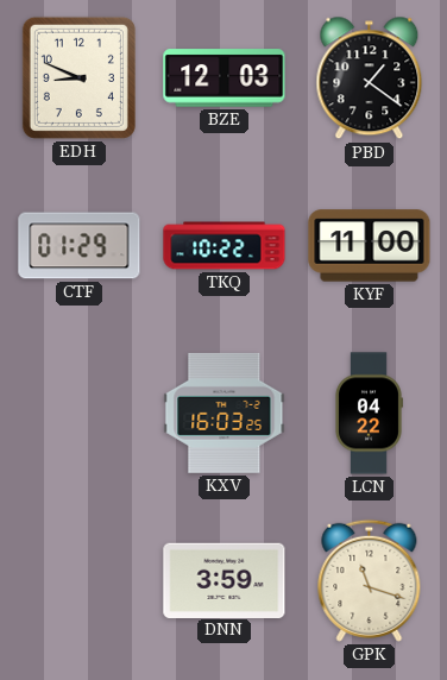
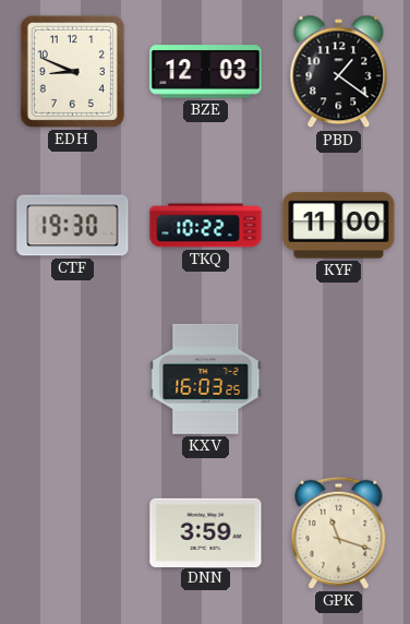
CTF: 01:29 -> 19:30 (73, 226)
LCN: 04:22 -> none (370, 414)
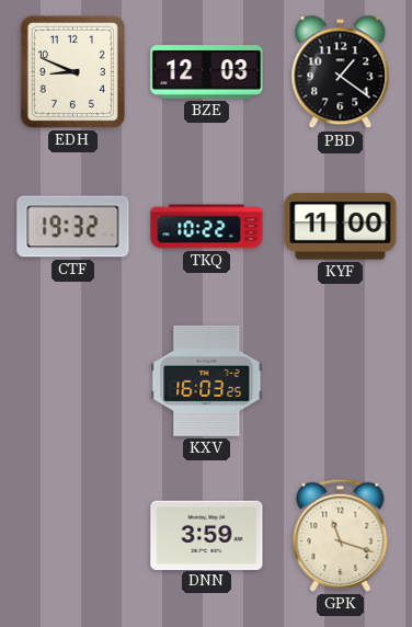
CTF: 19:30 -> 19:32 (73, 227)
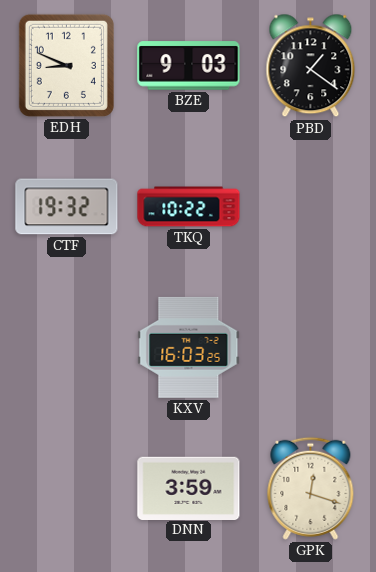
BZE: 12:03 -> 9:03 (189, 66)
KYF: 11:00 -> none (341, 227)
GPK: 11:18 -> 12:18 (311, 488)
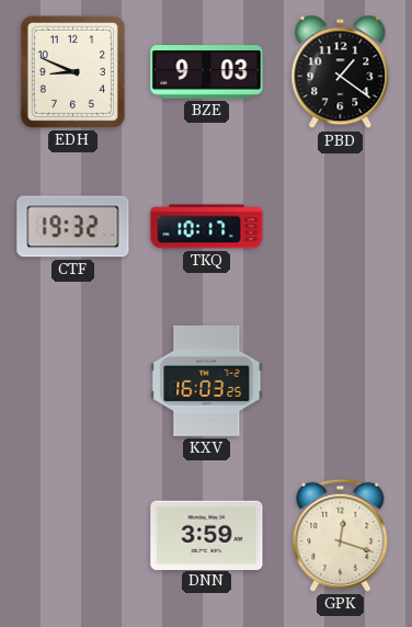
TKQ: 10:22 -> 10:17 (207, 227)
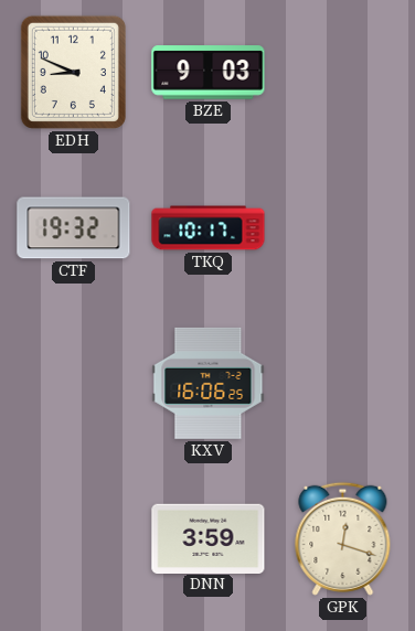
PBD: 1:21 -> none (341, 72)
KXV: 16:03 -> 16:06 (209, 383)
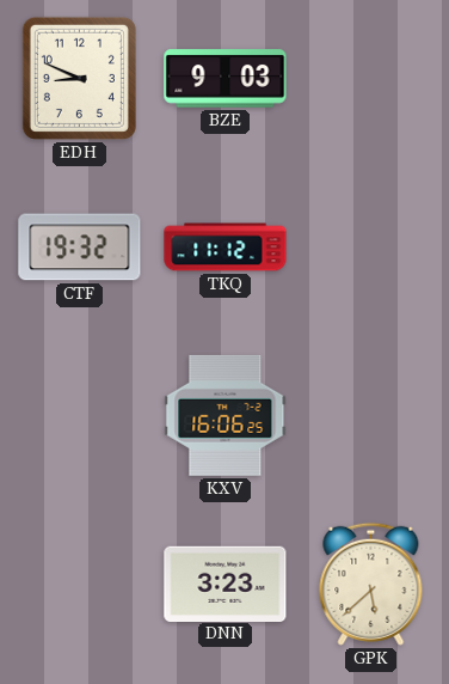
TKQ: 10:17 -> 11:12 (226, 248)
DNN: 3:59 -> 3:23 (226, 584)
GPK: 12:18 -> 5:38 (371, 584)
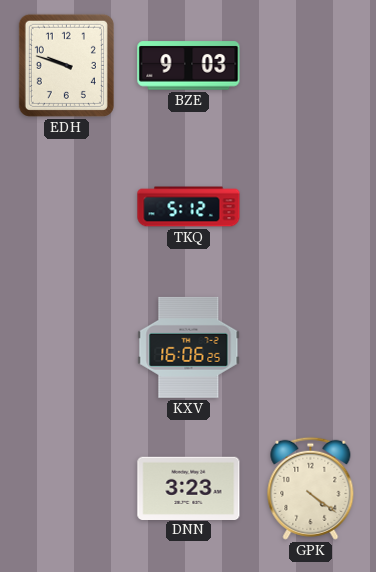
EDH: 8:49 -> 9:48 (66, 65)
CTF: 19:32 -> none (80, 248)
TKQ: 11:12 -> 5:12 (189, 207)
GPK: 5:38 -> 4:21 (311, 488)
